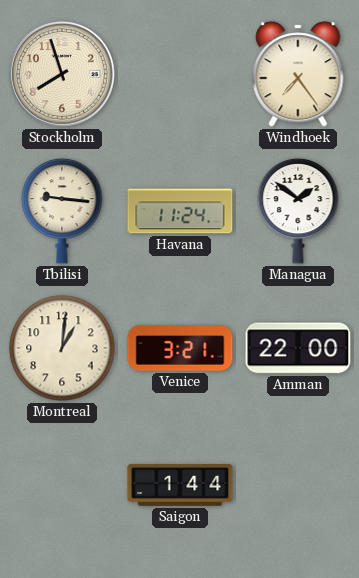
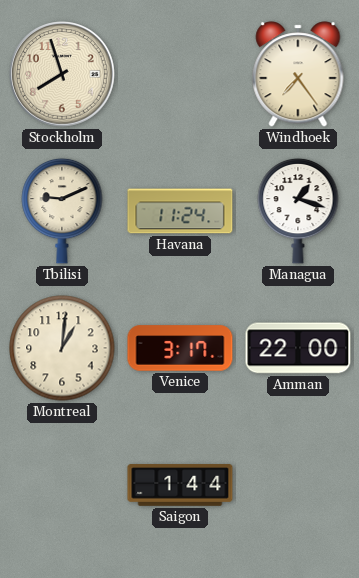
Tbilisi: 9:16 -> 9:11 (62, 211)
Managua: 1:51 -> 1:18 (298, 211)
Venice: 3:21 -> 3:17 (180, 348)
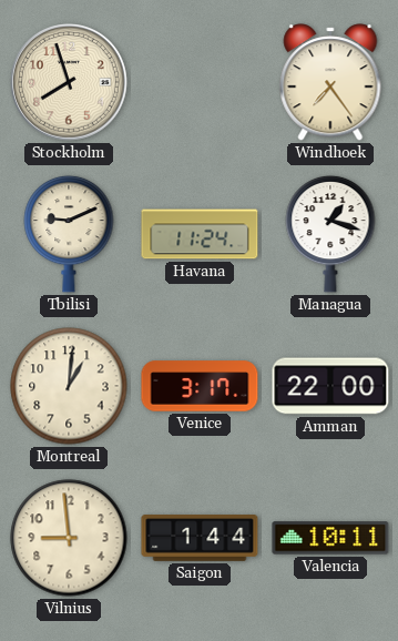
Vilnius: none -> 8:59 (69, 538)
Valencia: none -> 10:11 (330, 538)
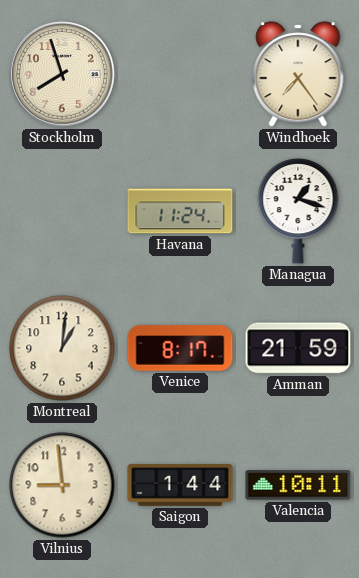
Tbilisi: 9:11 -> none (69, 234)
Venice: 3:17 -> 8:17 (180, 348)
Amman: 22:00 -> 21:59 (298, 348)
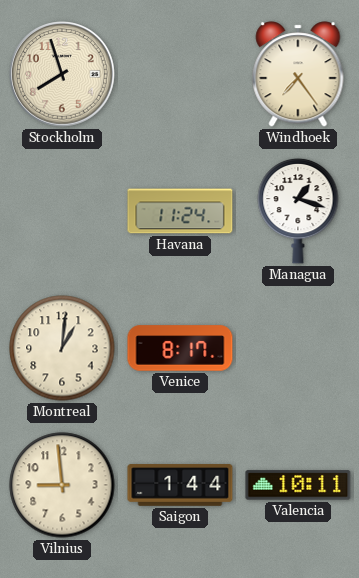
Amman: 21:59 -> none (298, 348)
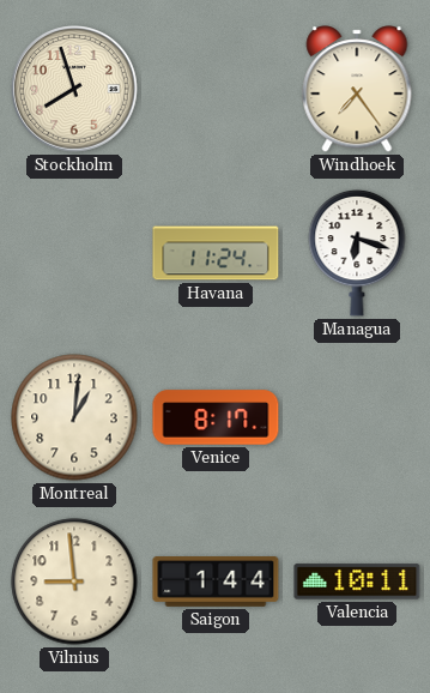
Managua: 1:18 -> 6:18 (357, 253)
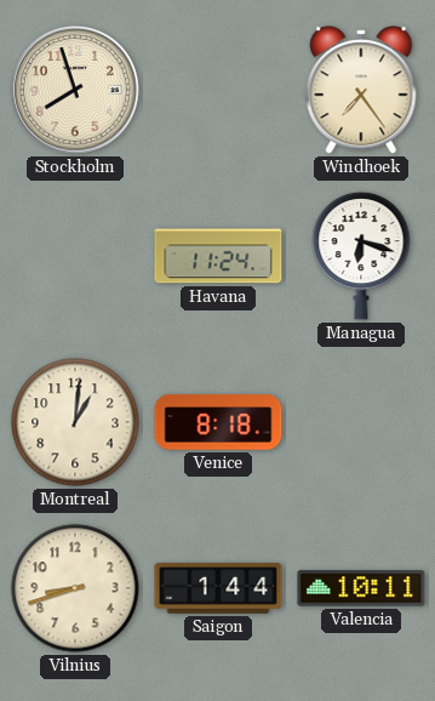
Venice: 8:17 -> 8:18 (218, 422)
Vilnius: 8:59 -> 8:42 (75, 588)
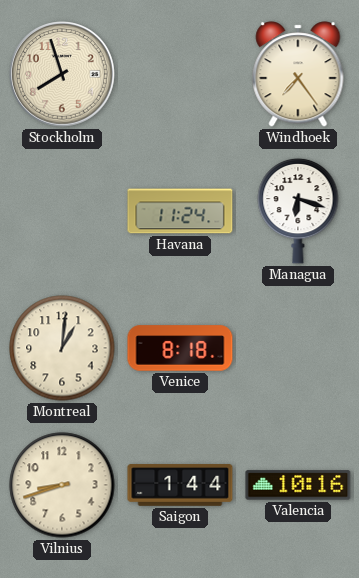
Valencia: 10:11 -> 10:16 (298, 485)
